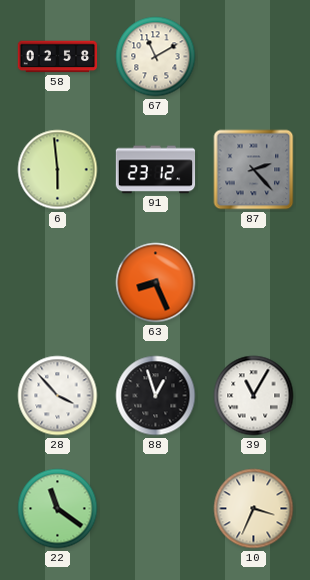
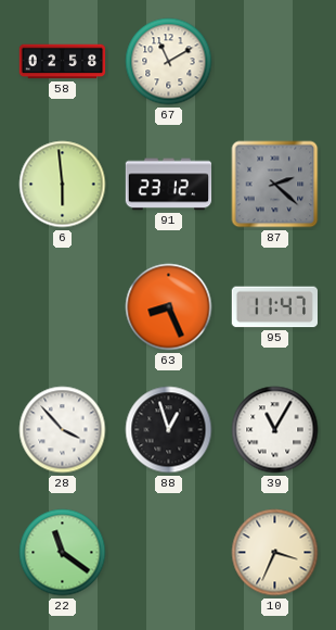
87: 2:23 -> 2:22 (275, 185)
95: none -> 11:47 (274, 307)
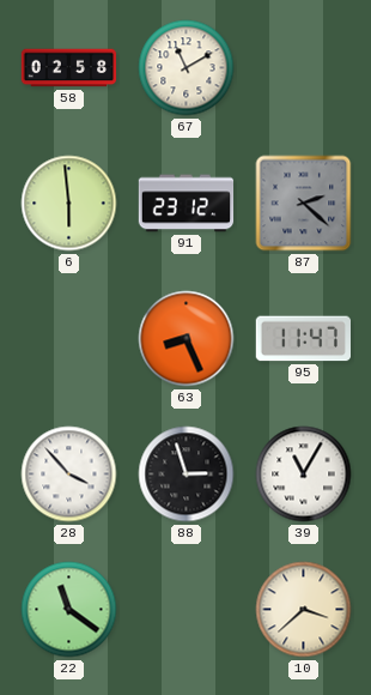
88: 12:57 -> 2:57 (187, 475)
10: 3:34 -> 3:38 (304, 610)
